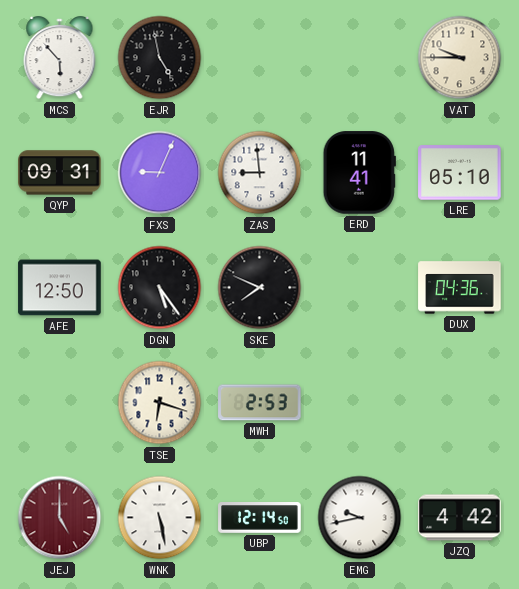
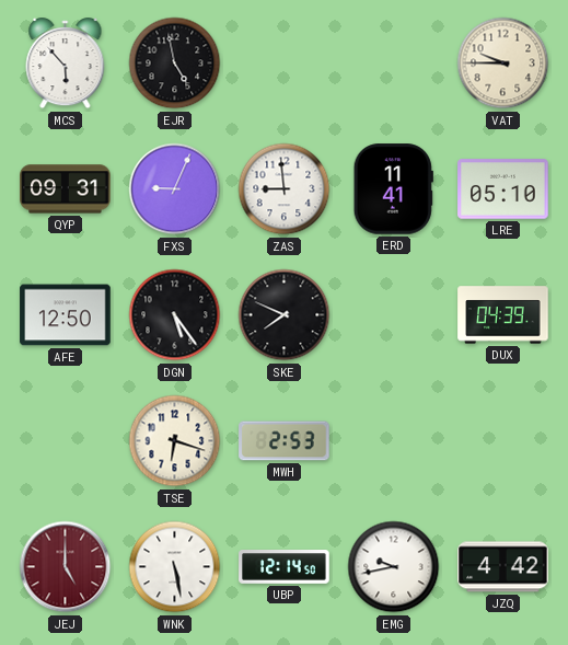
DUX: 04:36 -> 04:39 (503, 315)
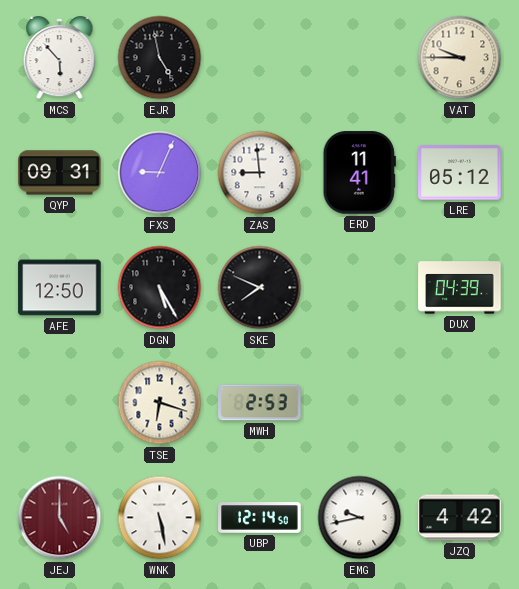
LRE: 05:10 -> 05:12 (460, 173)
DGN: 5:24 -> 5:25 (160, 288)
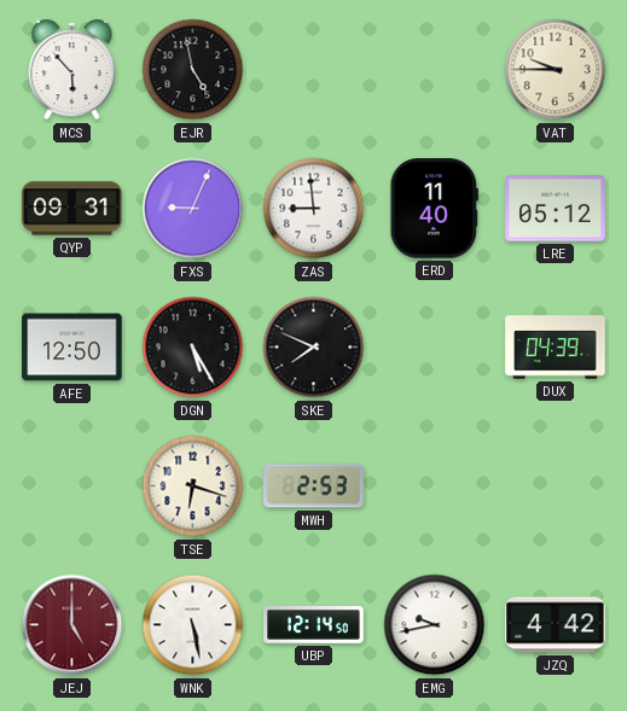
ERD: 11:41 -> 11:40 (434, 209)
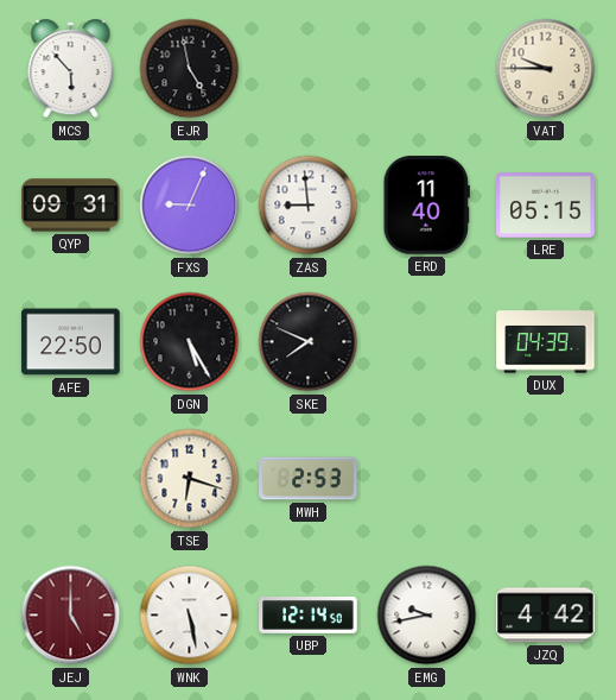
LRE: 05:12 -> 05:15 (546, 206)
AFE: 12:50 -> 22:50 (71, 342)
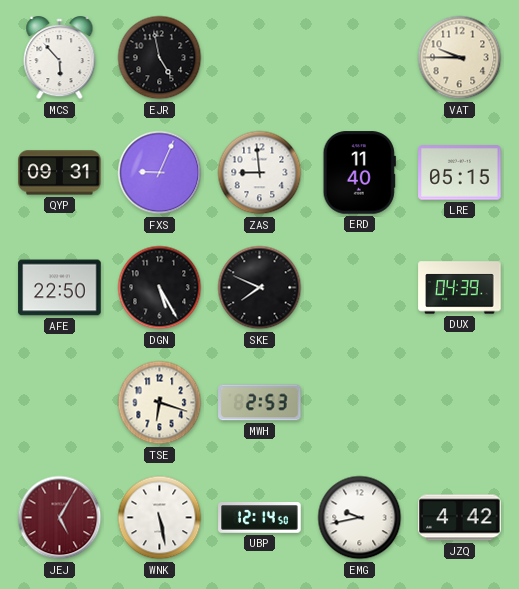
JEJ: 5:00 -> 5:05 (60, 518)
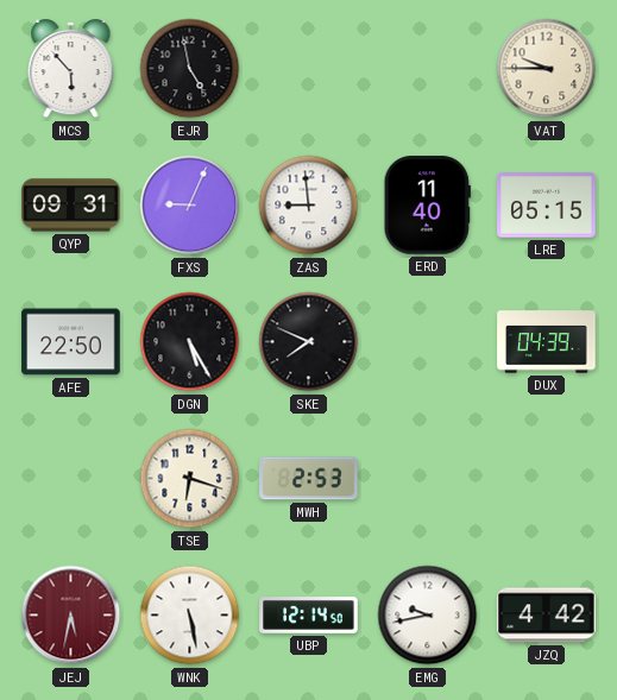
JEJ: 5:05 -> 5:32 (71, 616)
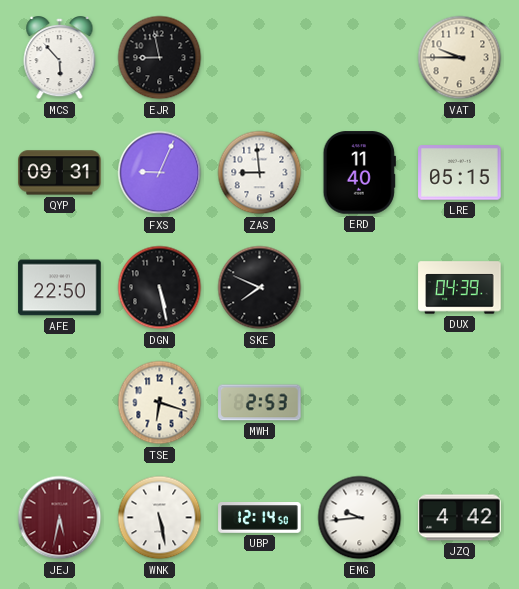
EJR: 4:58 -> 8:58 (160, 58)
DGN: 5:25 -> 5:28 (160, 288)
EMG: 9:43 -> 9:44 (360, 518)
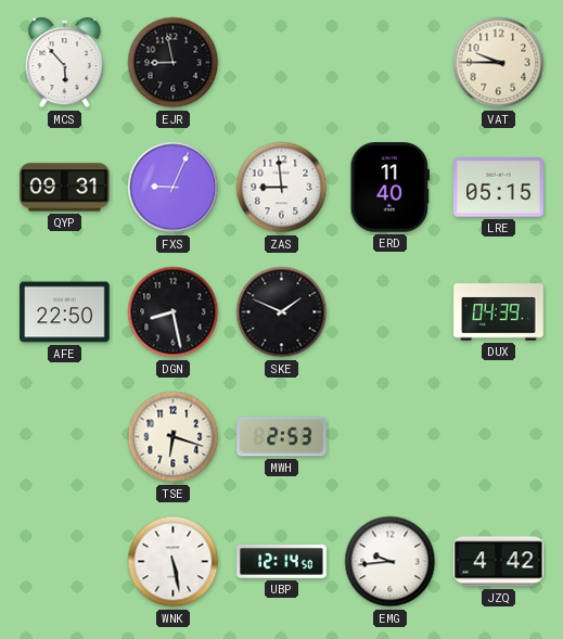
DGN: 5:28 -> 8:28 (174, 312)
SKE: 7:49 -> 1:49 (282, 312)
JEJ: 5:32 -> none (60, 518)
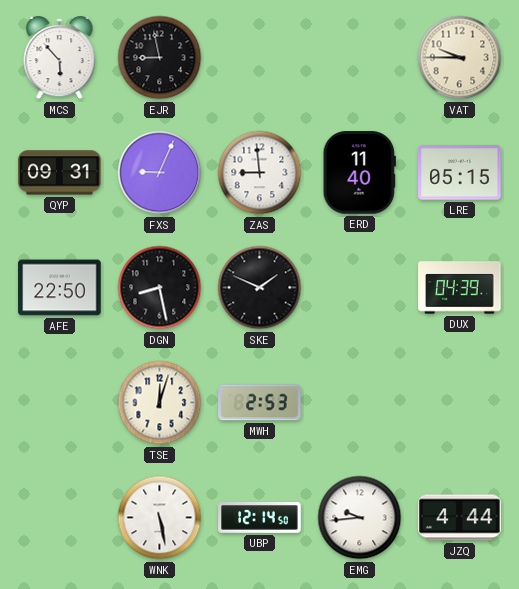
TSE: 6:18 -> 12:03 (160, 403)
JZQ: 4:42 -> 4:44 (460, 518)
